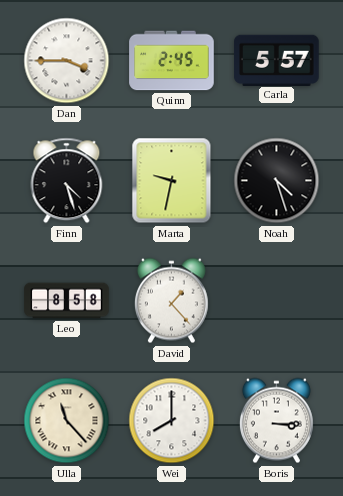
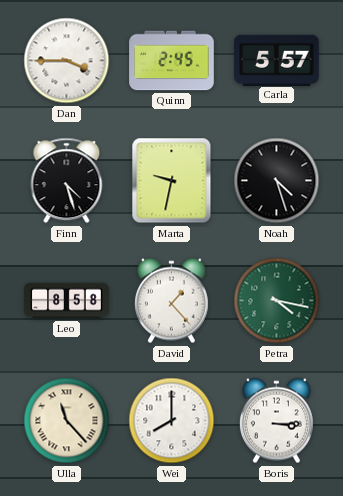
Petra: none -> 4:17 (277, 301)
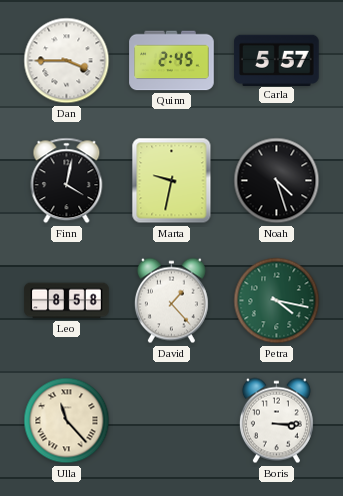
Finn: 4:27 -> 4:02 (67, 181)
Wei: 8:00 -> none (172, 421)
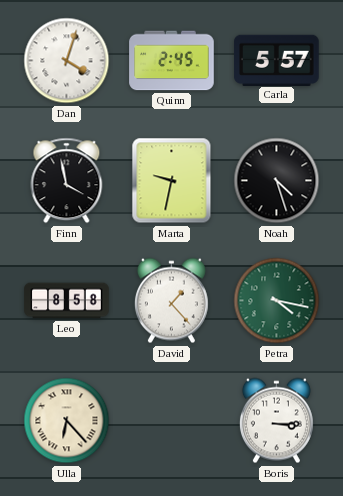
Dan: 3:45 -> 4:03 (67, 61)
Finn: 4:02 -> 3:58 (67, 181)
Ulla: 11:23 -> 6:23 (67, 421)
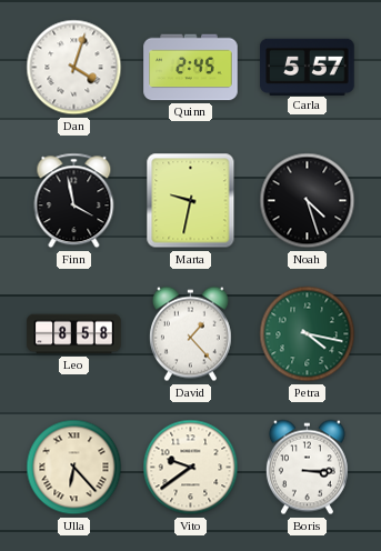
Vito: none -> 9:39 (191, 468)
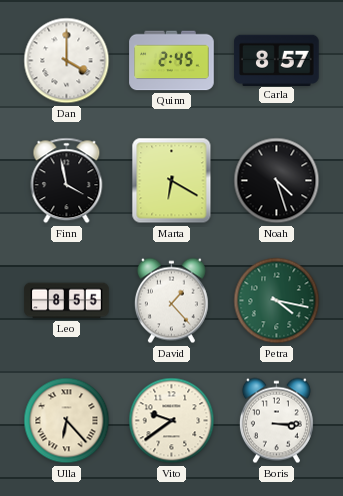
Dan: 4:03 -> 4:00 (67, 61)
Carla: 5:57 -> 8:57 (277, 60)
Marta: 9:32 -> 6:20 (172, 181)
Leo: 8:58 -> 8:55 (67, 301)
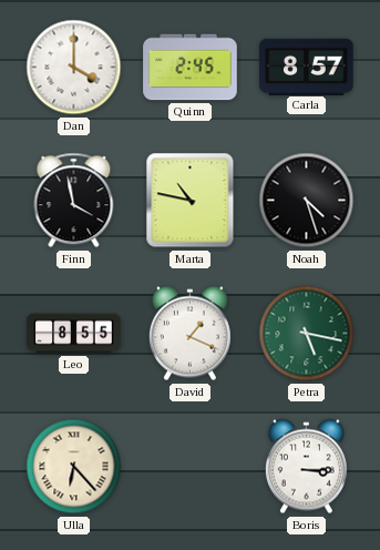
Marta: 6:20 -> 10:47 (191, 201)
David: 1:23 -> 1:19 (189, 334)
Petra: 4:17 -> 5:17 (307, 334)
Vito: 9:39 -> none (172, 421)
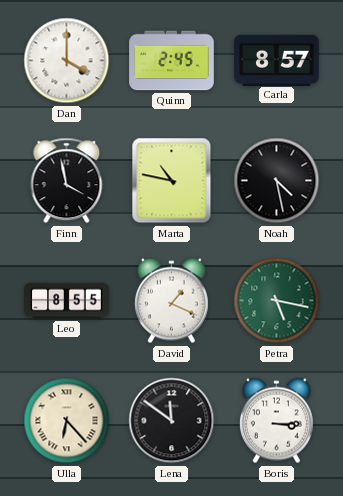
Noah: 4:27 -> 4:28 (277, 181)
Lena: none -> 11:51 (172, 421)
